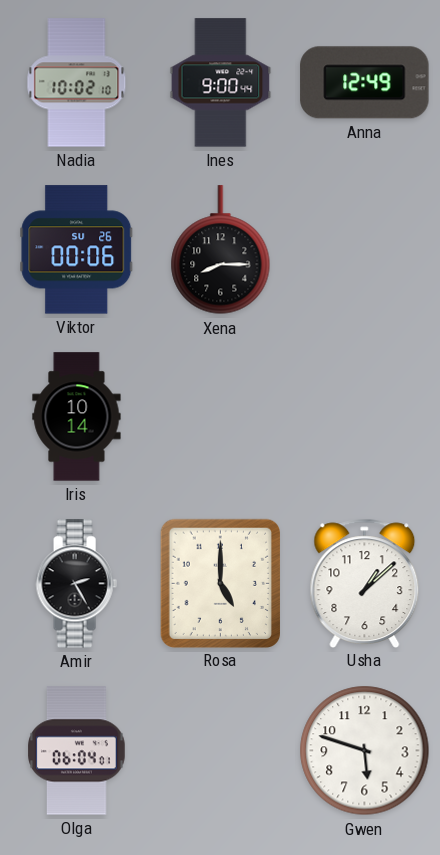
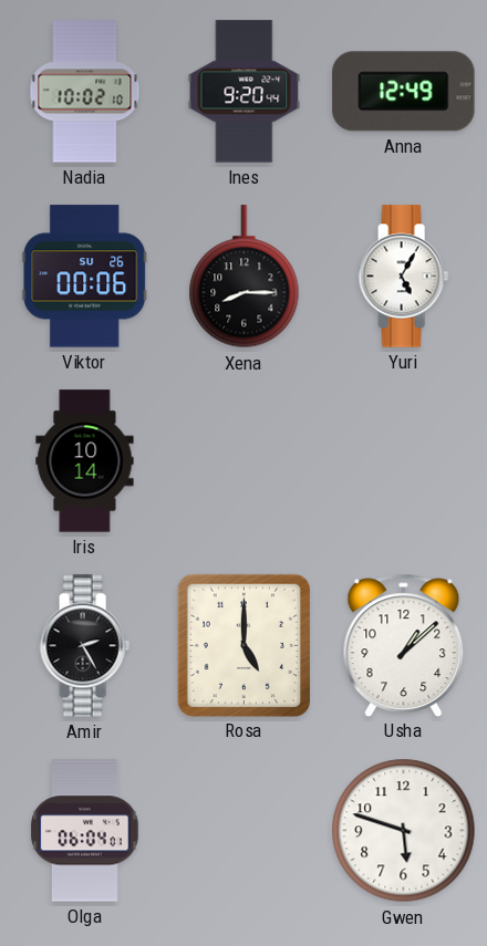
Ines: 9:00 -> 9:20 (245, 92)
Yuri: none -> 5:05 (403, 277)
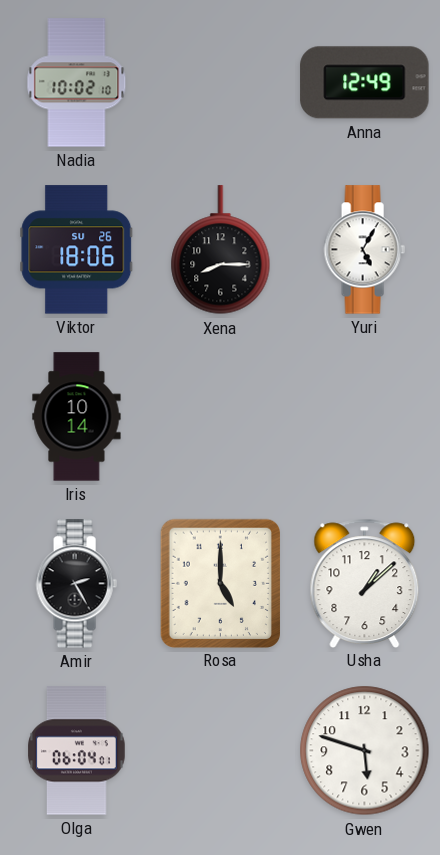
Ines: 9:20 -> none (245, 92)
Viktor: 00:06 -> 18:06 (77, 250)
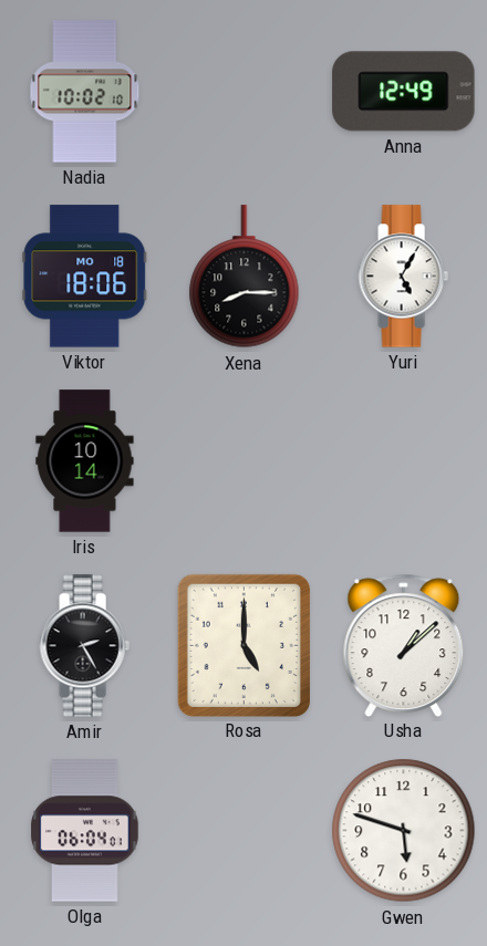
Viktor date: SU 26 -> MO 18 (85, 277)
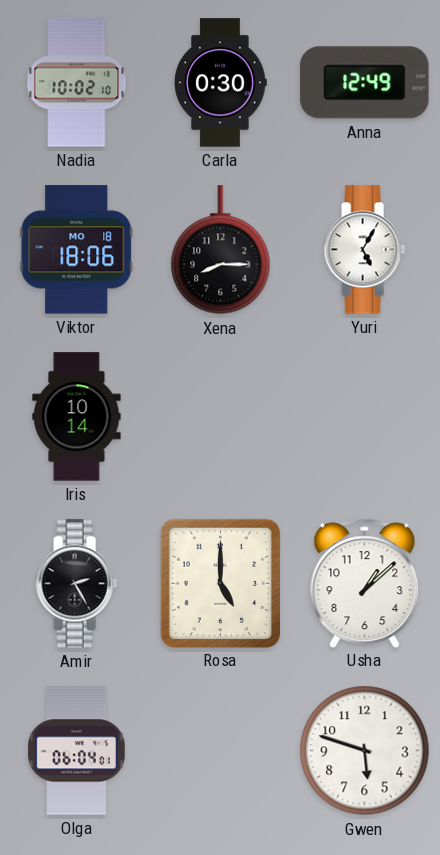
Carla: none -> 0:30 (220, 83)
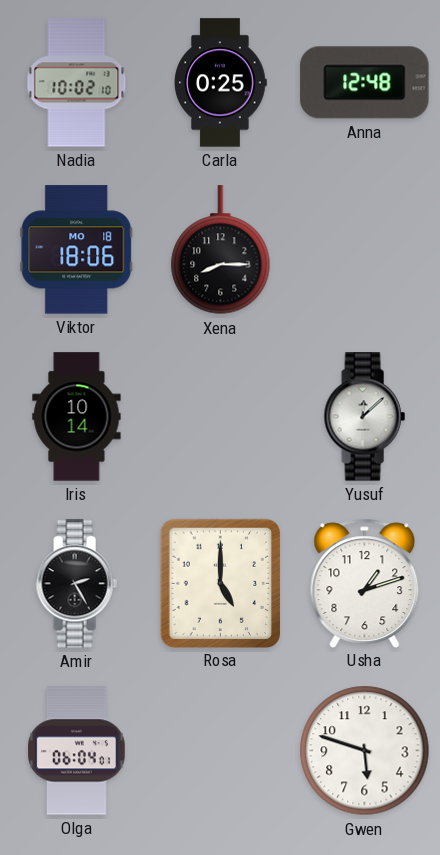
Carla: 0:30 -> 0:25 (220, 83)
Anna: 12:49 -> 12:48 (365, 83)
Yuri: 5:05 -> none (364, 250)
Yusuf: none -> 12:08 (364, 417)
Usha: 1:08 -> 1:12 (365, 583)
